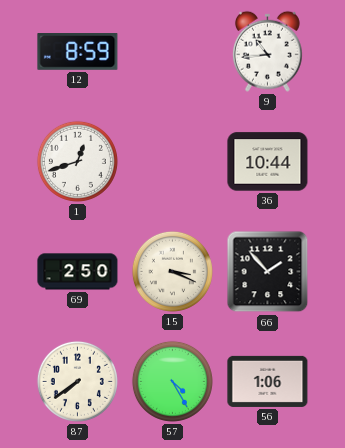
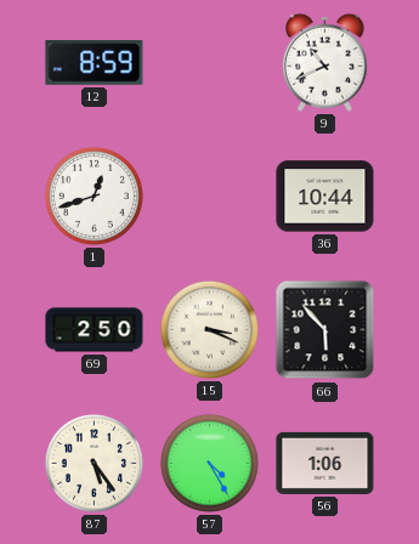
9: 10:44 -> 10:41 (324, 62)
66: 1:53 -> 5:53 (325, 330)
87: 7:39 -> 5:24 (94, 463)
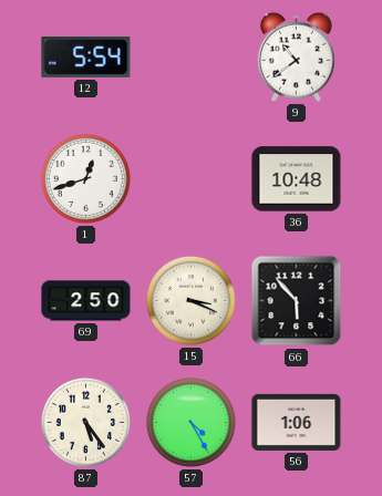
12: 8:59 -> 5:54 (86, 58)
9: 10:41 -> 10:39 (296, 56)
36: 10:44 -> 10:48 (297, 179)
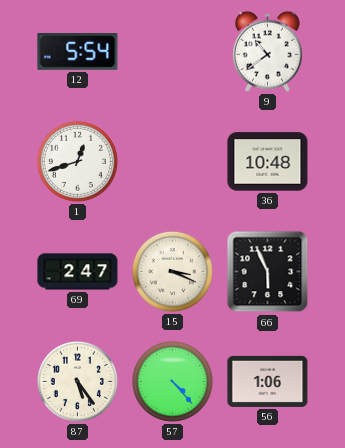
69: 2:50 -> 2:47 (78, 272)
66: 5:53 -> 5:56 (268, 272)
57: 4:25 -> 4:23 (172, 381)
